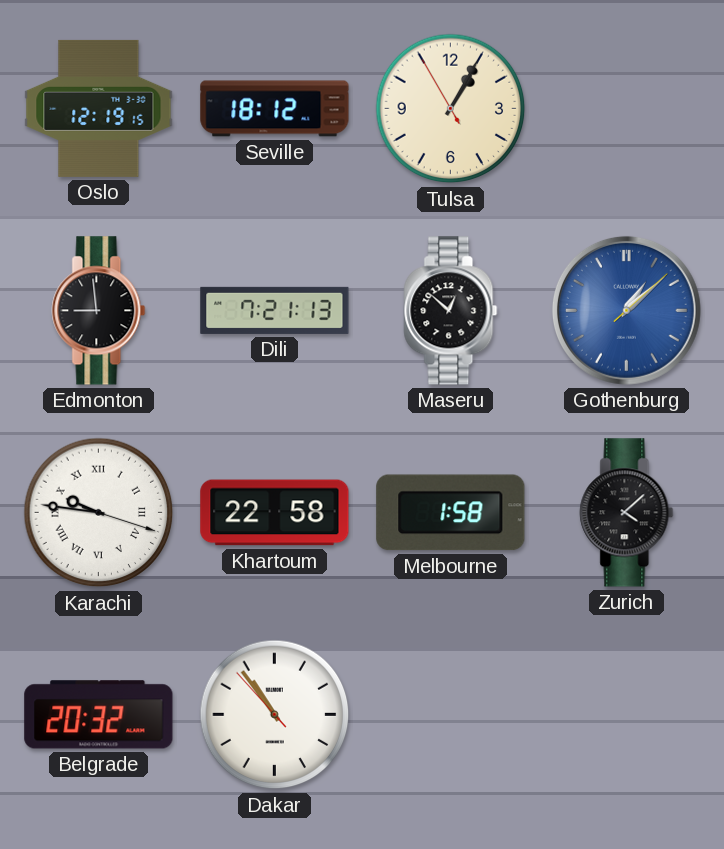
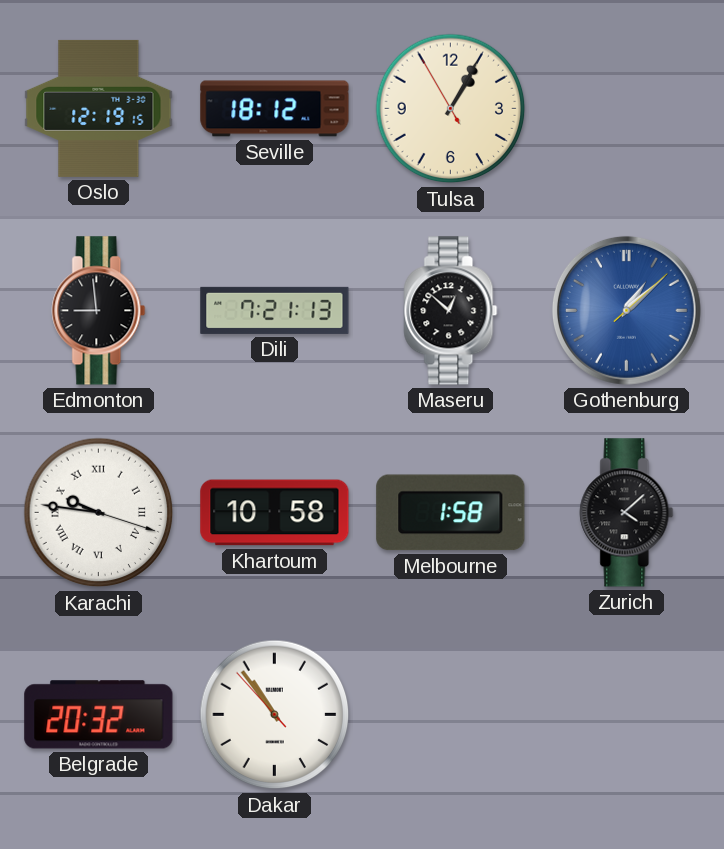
Khartoum: 22:58 -> 10:58 (275, 513)
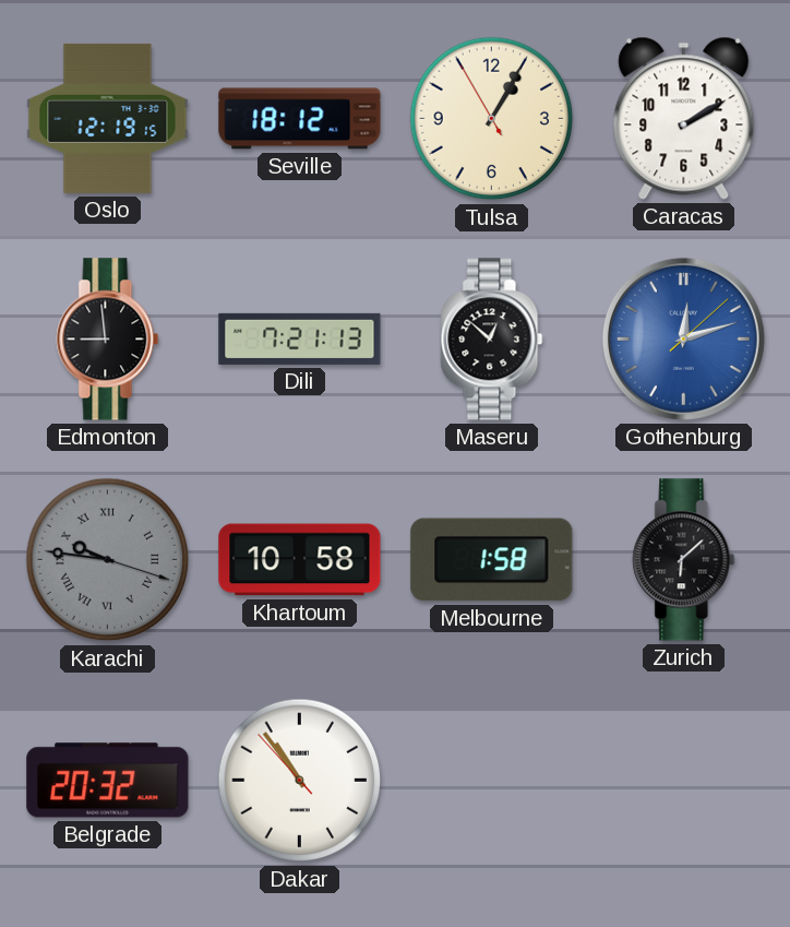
Caracas: none -> 2:10 (684, 118)
Gothenburg: 1:08 -> 12:12 (683, 338)
Karachi dial: white -> grey (108, 560)
Zurich: 4:08 -> 6:08 (684, 560)
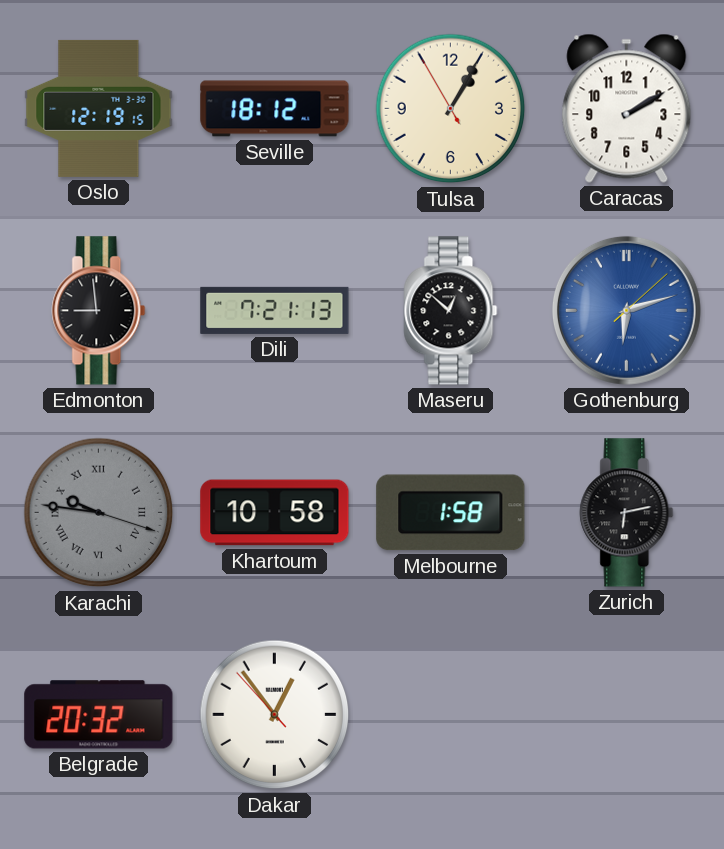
Gothenburg: 12:12 -> 6:12 (626, 310)
Zurich: 6:08 -> 6:13 (627, 513)
Dakar: 10:53 -> 12:53 (275, 715)
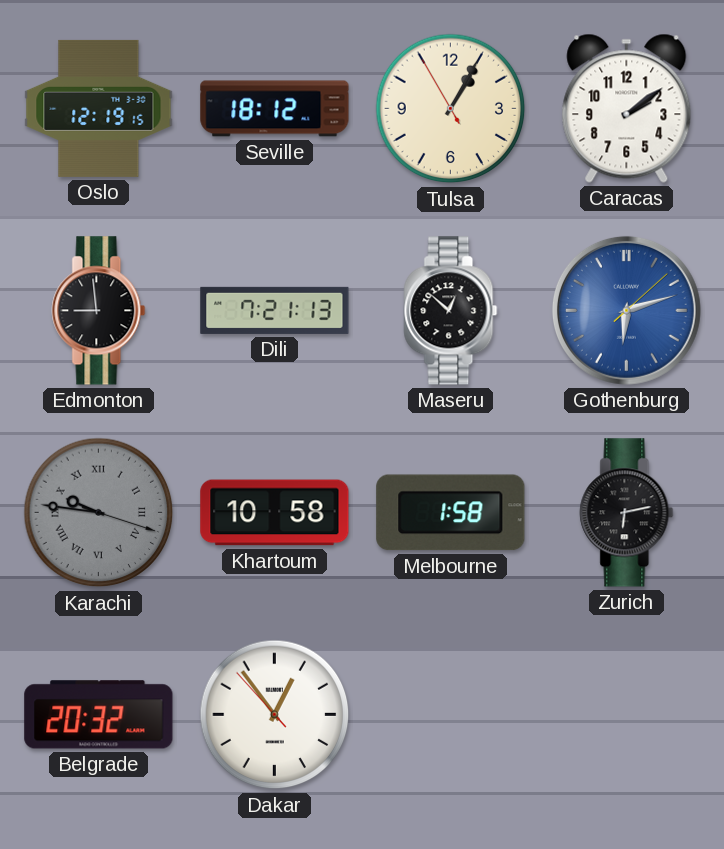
Caracas: 2:10 -> 2:09 (627, 108)
